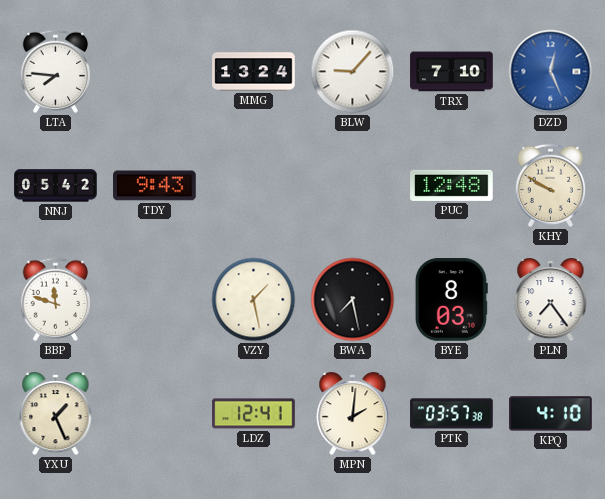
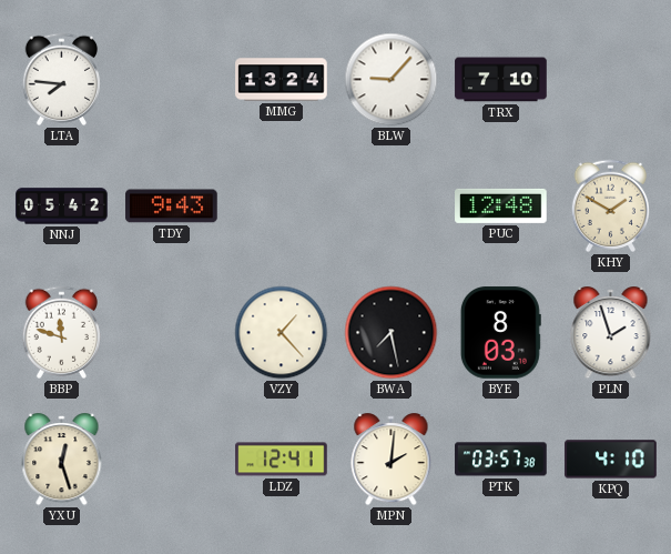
DZD: 12:26 -> none (551, 72)
KHY: 9:50 -> 1:50 (610, 205)
VZY: 1:28 -> 1:23 (282, 333)
PLN: 7:24 -> 1:57 (611, 334)
YXU: 1:26 -> 12:27 (62, 461)
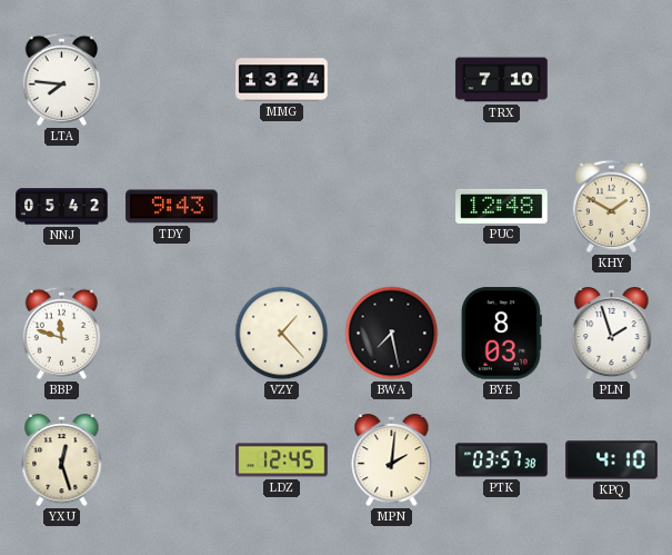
BLW: 9:07 -> none (392, 80)
LDZ: 12:41 -> 12:45 (282, 460)
